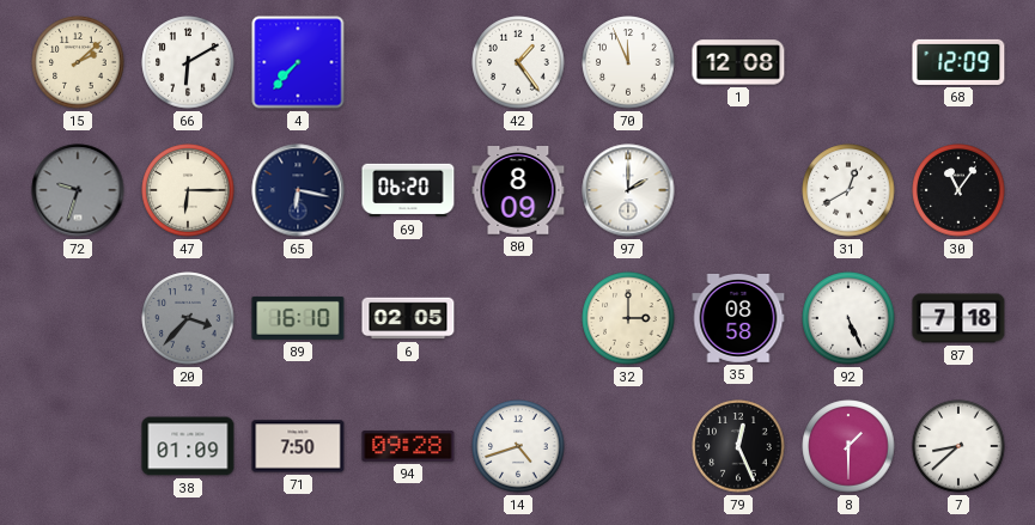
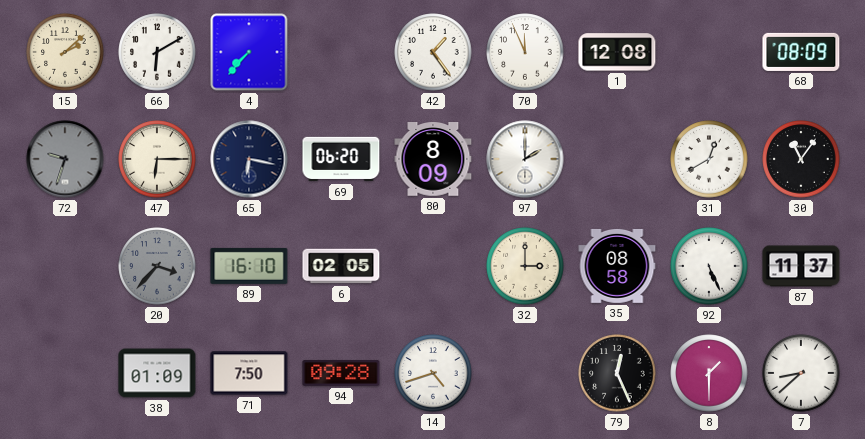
68: 12:09 -> 08:09 (801, 52)
87: 7:18 -> 11:37 (801, 266)
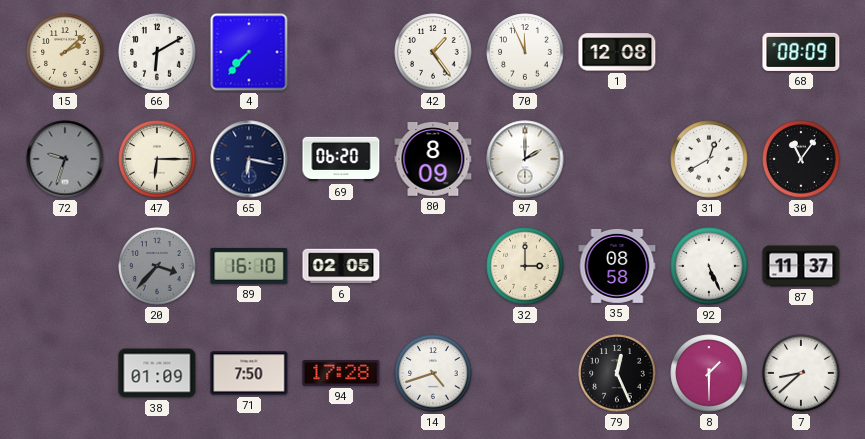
94: 09:28 -> 17:28 (341, 373)
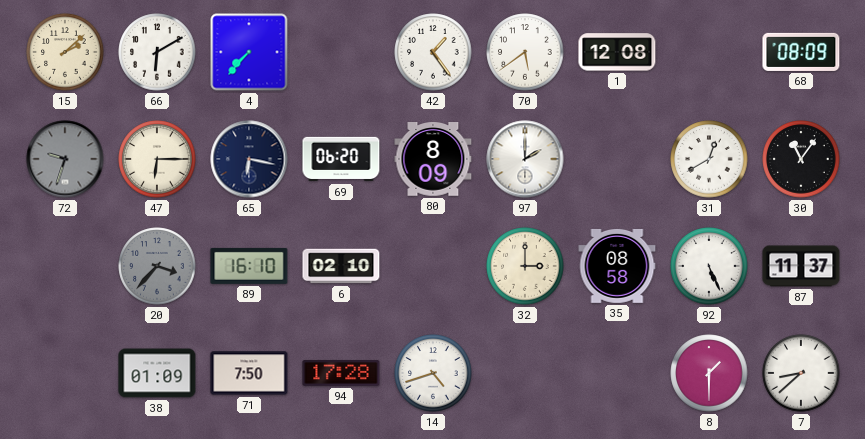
70: 11:56 -> 5:39 (525, 52)
6: 02:05 -> 02:10 (341, 266)
79: 12:26 -> none (617, 373)
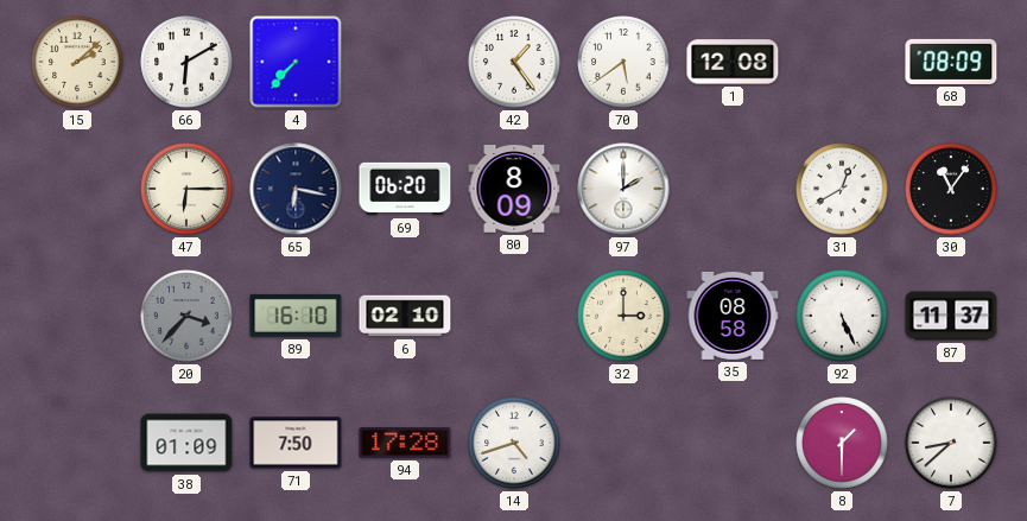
72: 9:33 -> none (65, 159)
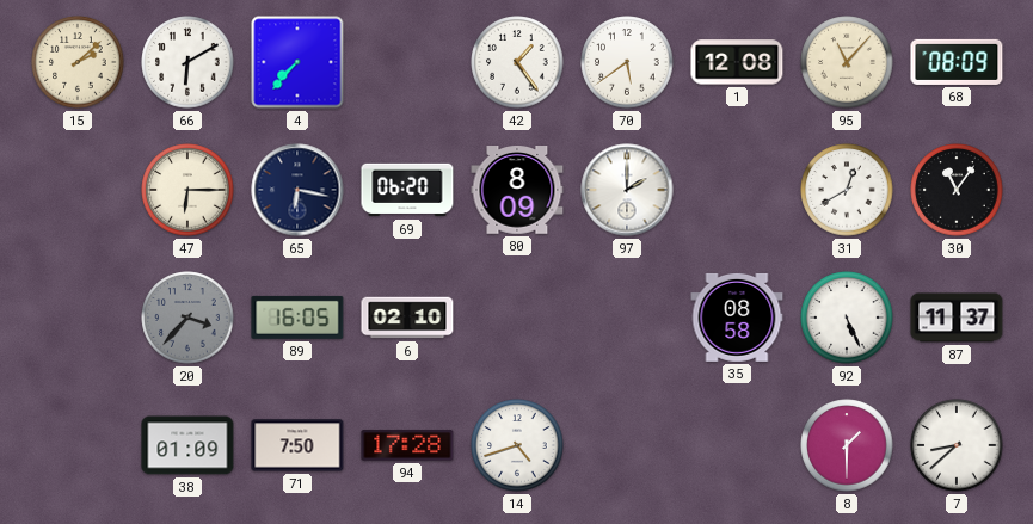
95: none -> 11:07 (847, 62)
89: 16:10 -> 16:05 (297, 318)
32: 3:00 -> none (623, 316)
